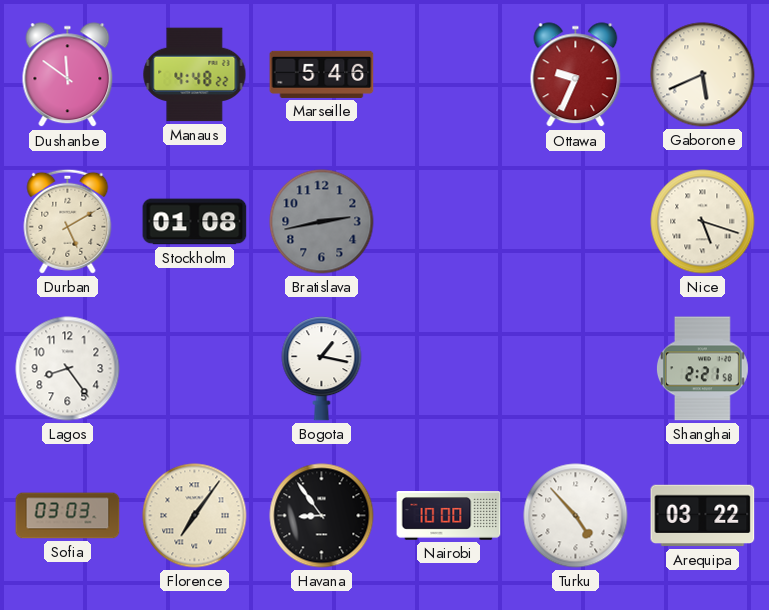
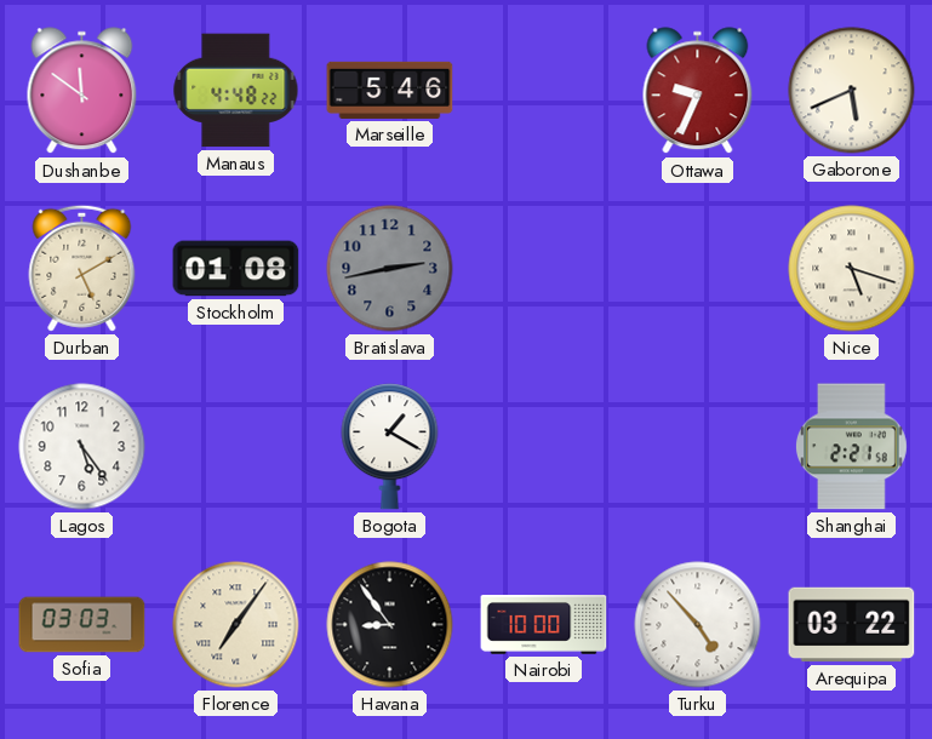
Lagos: 8:24 -> 5:24 (82, 447)
Bogota: 1:17 -> 1:20 (390, 447)
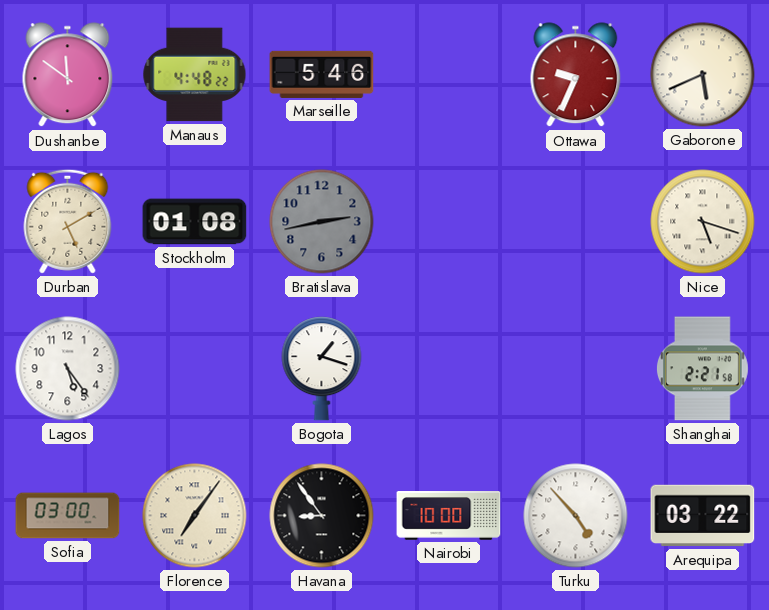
Bogota: 1:20 -> 1:18 (322, 369)
Sofia: 03:03 -> 03:00 (68, 516)
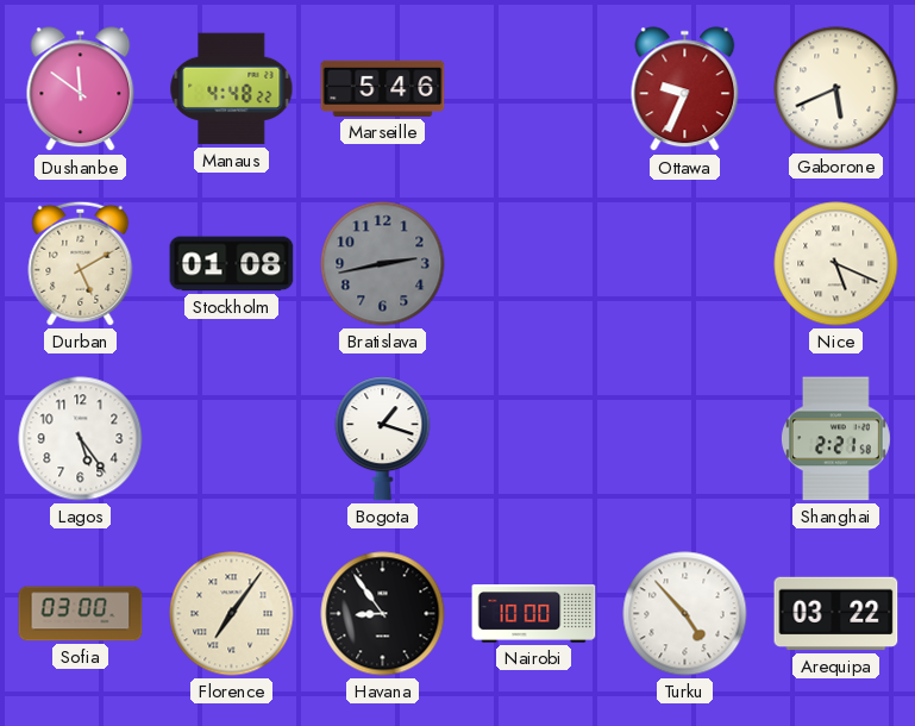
Nice: 5:18 -> 5:19 (836, 264)
